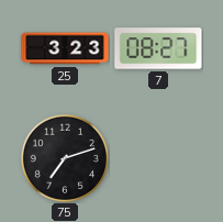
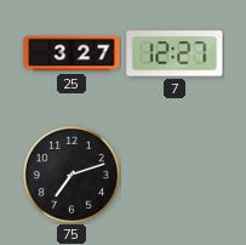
25: 3:23 -> 3:27 (71, 53)
7: 08:27 -> 12:27 (175, 53)
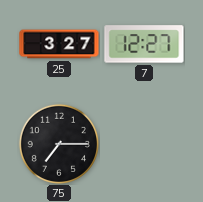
75: 7:12 -> 7:15 (58, 143)
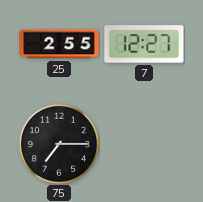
25: 3:27 -> 2:55 (59, 44)
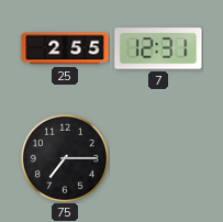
7: 12:27 -> 12:31 (158, 48)
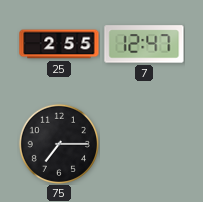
7: 12:31 -> 12:47 (144, 44)
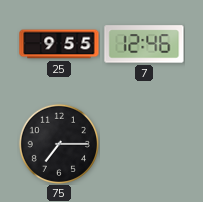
25: 2:55 -> 9:55 (59, 44)
7: 12:47 -> 12:46 (144, 44)
